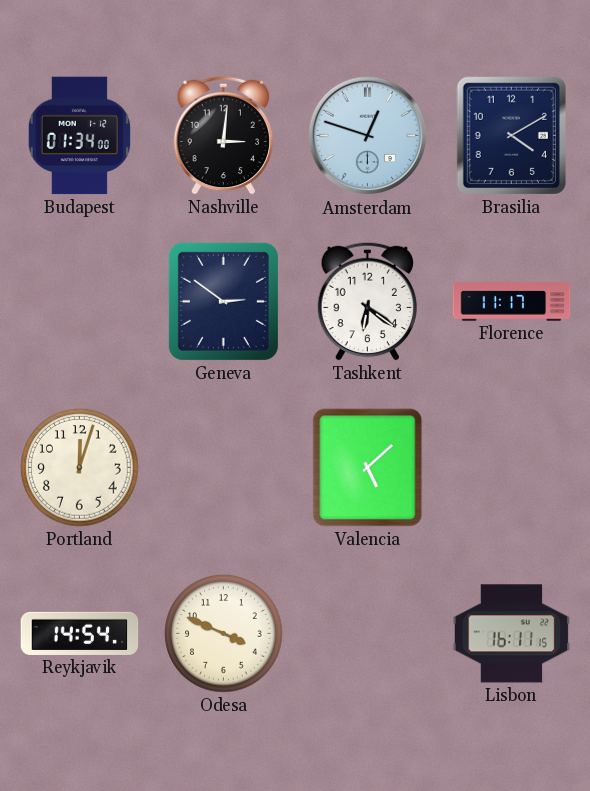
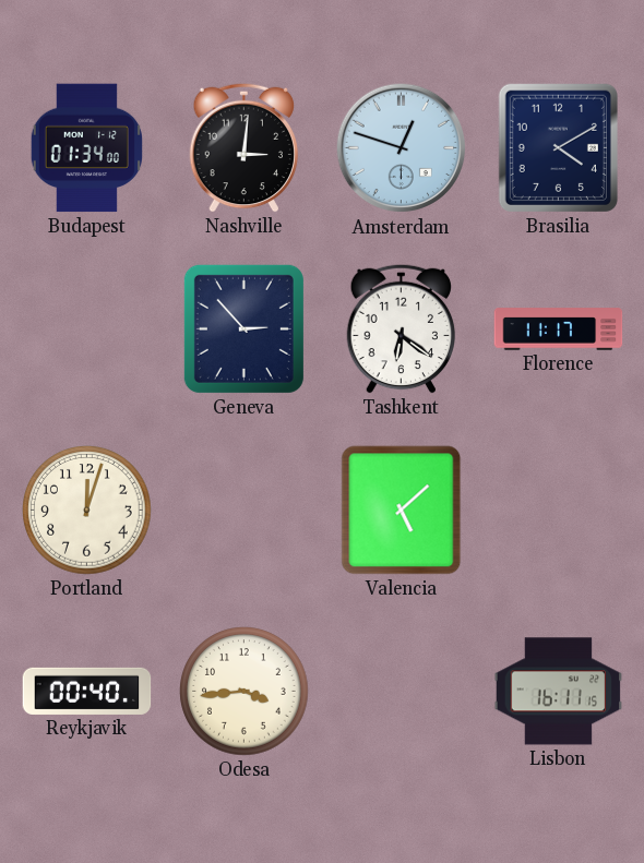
Geneva: 2:51 -> 2:53 (243, 328)
Reykjavik: 14:54 -> 00:40 (87, 691)
Odesa: 3:49 -> 3:44 (245, 692)
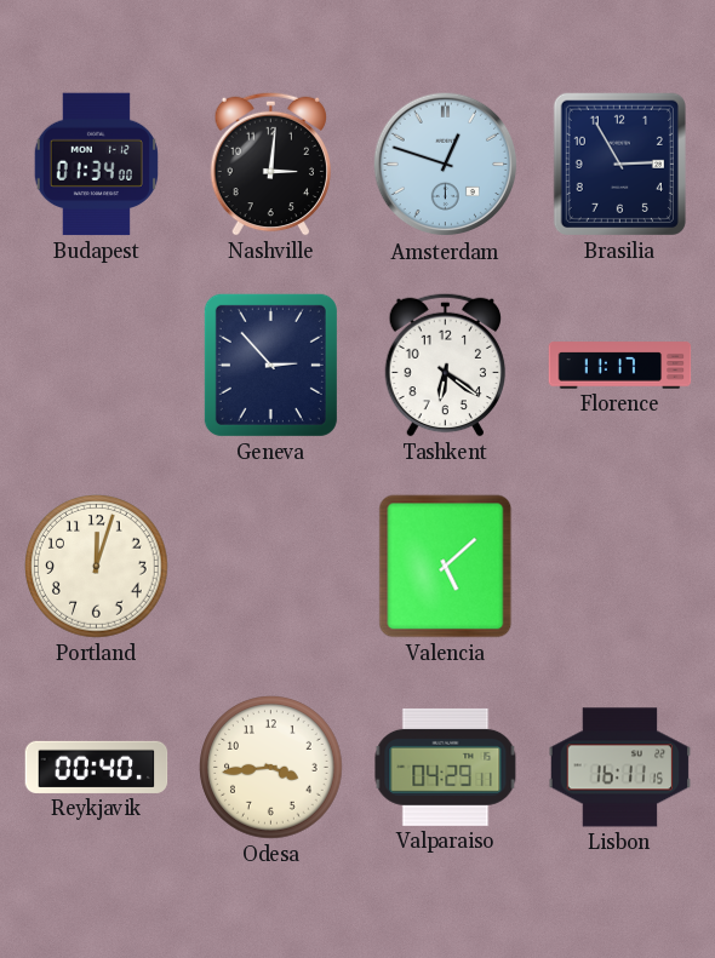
Brasilia: 4:10 -> 2:55 (619, 164)
Valparaiso: none -> 04:29 (446, 767)
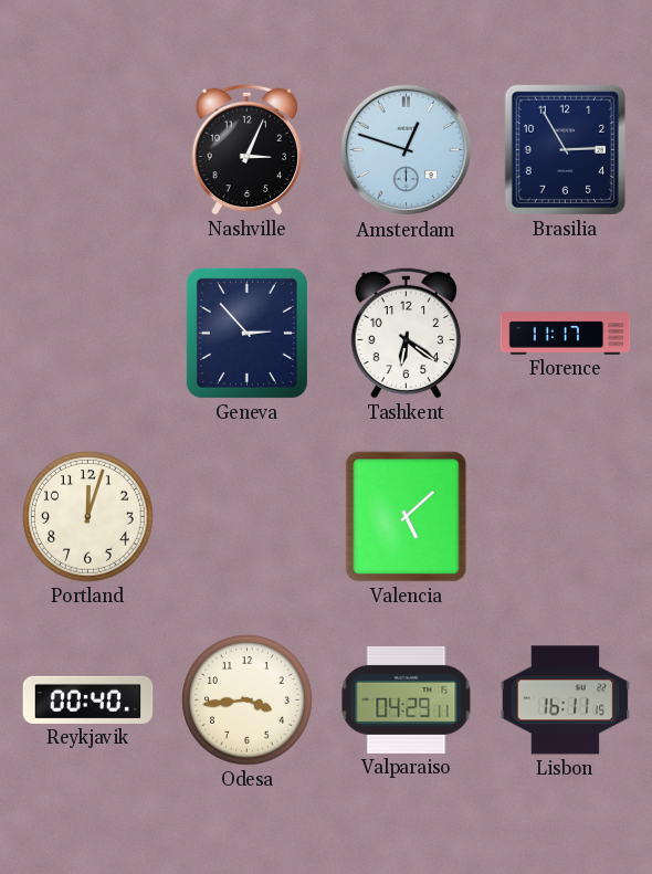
Budapest: 01:34 -> none (96, 165)
Nashville: 3:01 -> 3:04 (248, 149)
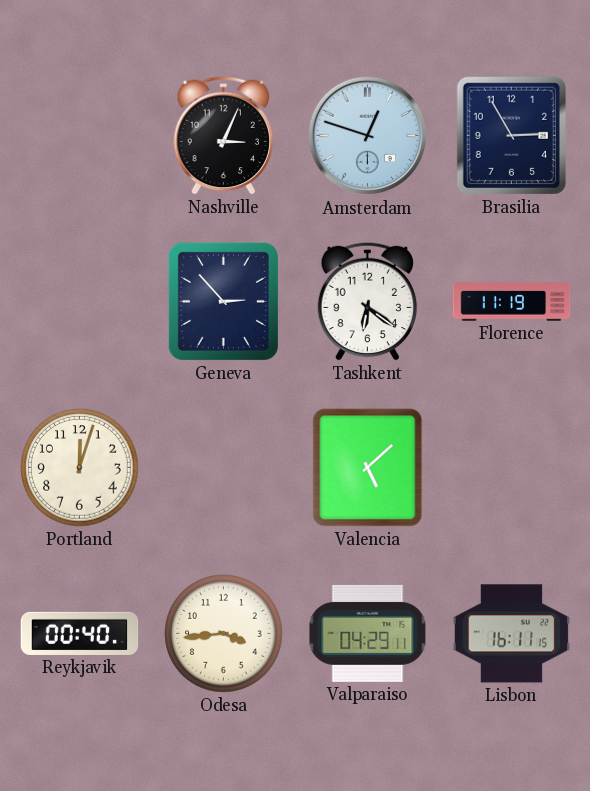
Florence: 11:17 -> 11:19 (512, 302)
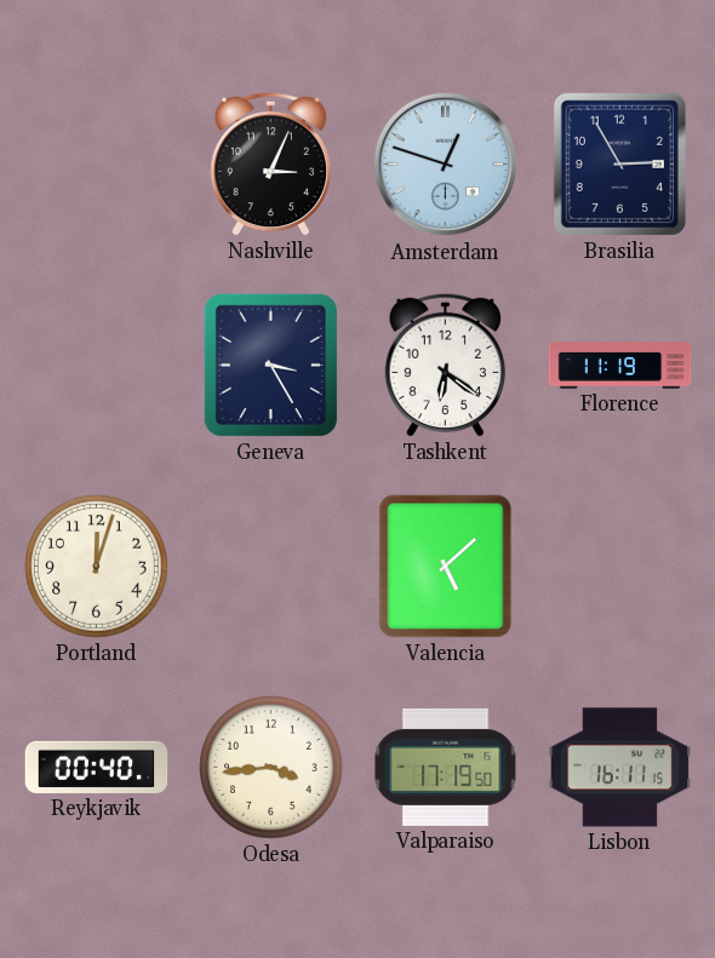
Geneva: 2:53 -> 3:25 (270, 365)
Valparaiso: 04:29 -> 17:19 (446, 767)
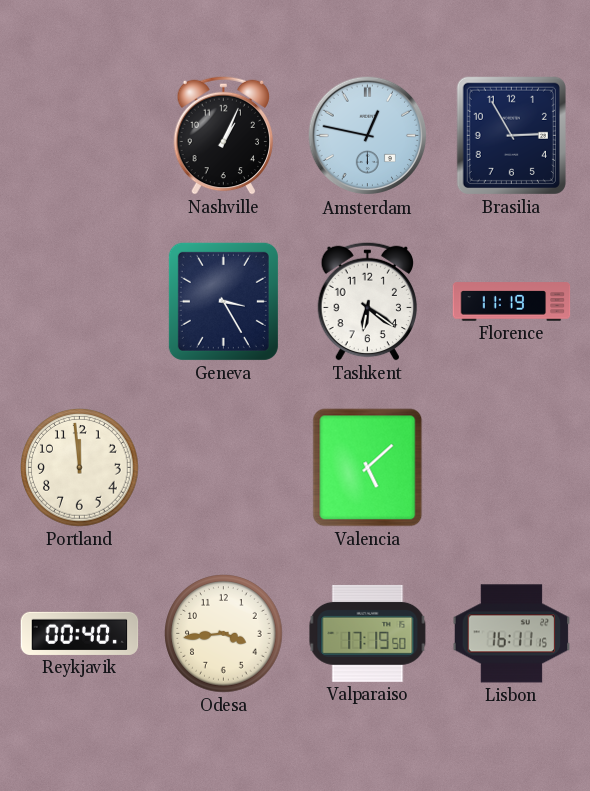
Nashville: 3:04 -> 1:04 (224, 135)
Amsterdam: 12:48 -> 12:47 (368, 136)
Portland: 12:03 -> 11:59 (80, 468)
